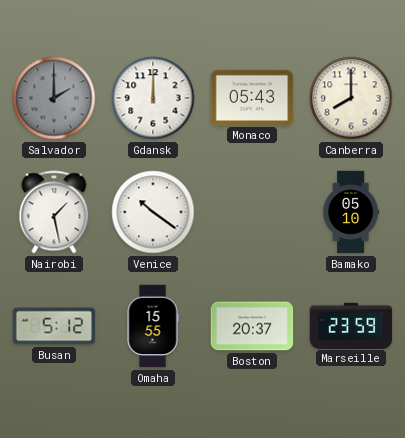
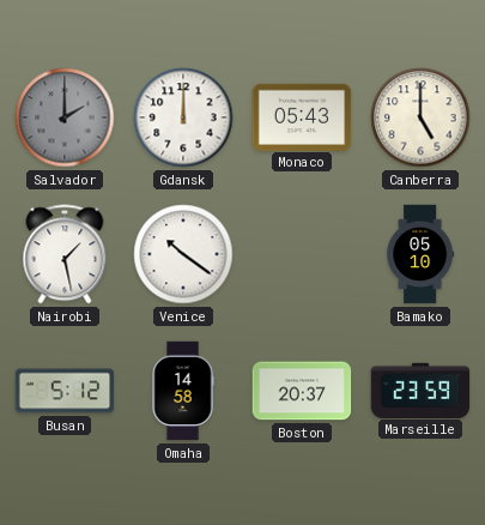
Canberra: 8:00 -> 5:00 (420, 117)
Omaha: 15:55 -> 14:58 (183, 391)
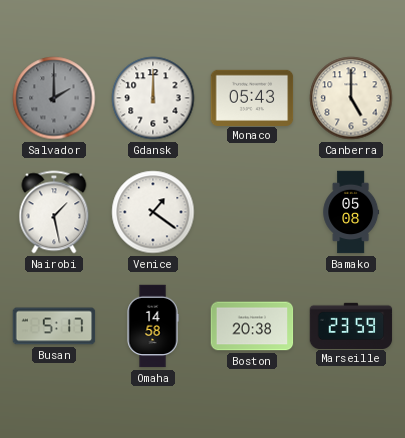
Venice: 10:21 -> 1:21 (153, 212)
Bamako: 05:10 -> 05:08 (351, 212)
Busan: 5:12 -> 5:17 (54, 326)
Boston: 20:37 -> 20:38 (252, 326)
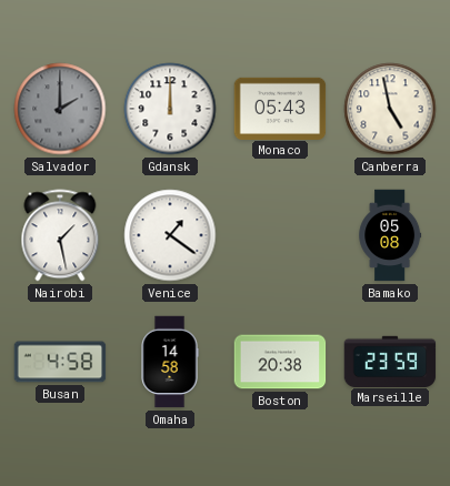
Canberra: 5:00 -> 4:58 (390, 109)
Busan: 5:17 -> 4:58 (60, 362)
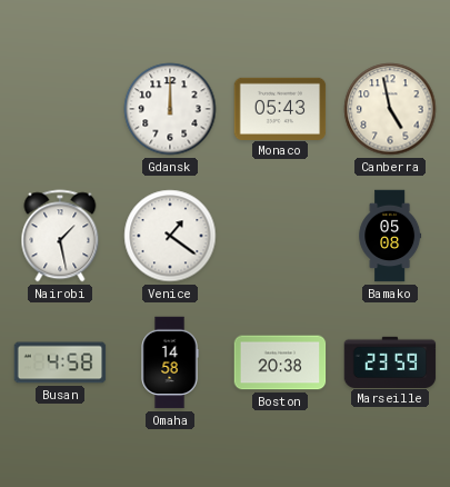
Salvador: 2:00 -> none (60, 109)
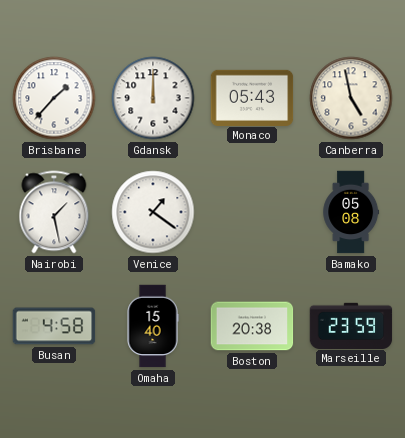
Brisbane: none -> 1:37 (54, 98)
Omaha: 14:58 -> 15:40 (153, 326)
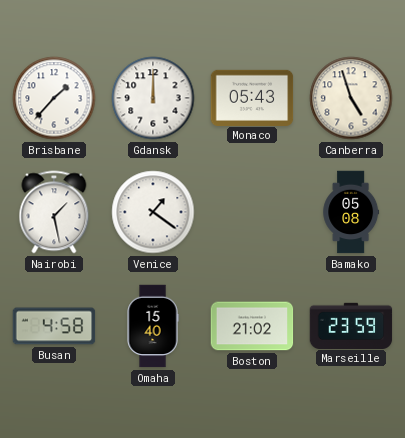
Canberra: 4:58 -> 4:57 (351, 98)
Boston: 20:38 -> 21:02 (252, 326)
